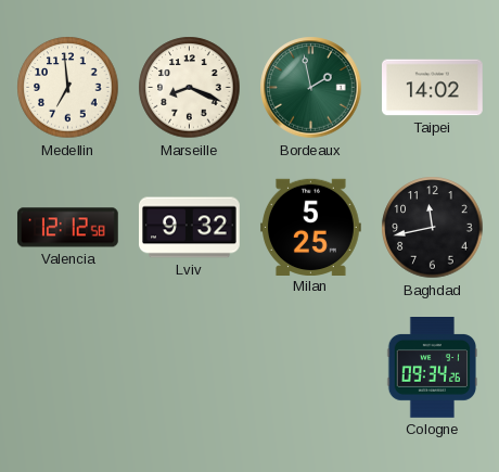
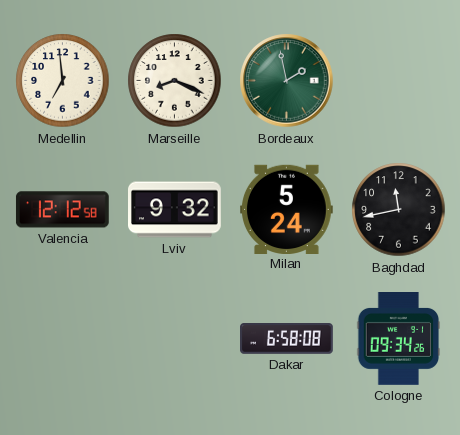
Taipei: 14:02 -> none (433, 88)
Milan: 5:25 -> 5:24 (287, 209)
Dakar: none -> 6:58 (287, 339)
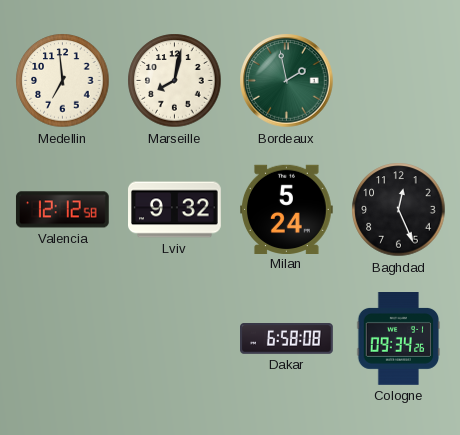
Marseille: 8:19 -> 8:02 (175, 81)
Baghdad: 11:43 -> 12:26 (399, 210)
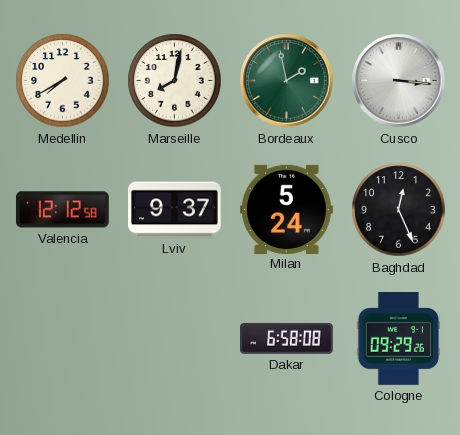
Medellin: 6:59 -> 7:40 (63, 81)
Cusco: none -> 3:16 (399, 81)
Lviv: 9:32 -> 9:37 (175, 210)
Cologne: 09:34 -> 09:29 (399, 339)
